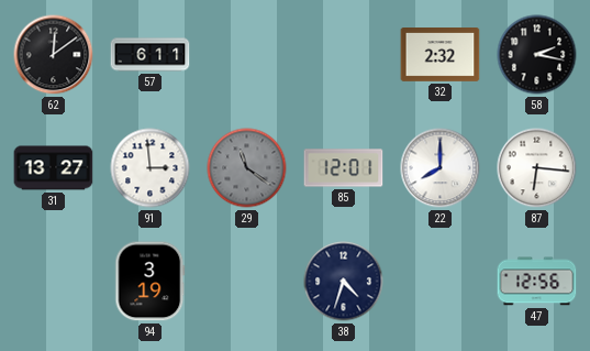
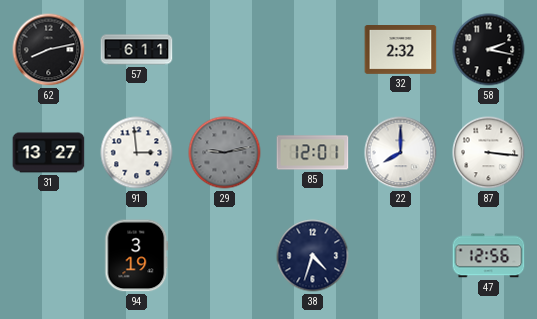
62: 12:09 -> 8:13 (49, 50)
29: 11:21 -> 9:13 (225, 153)
87: 6:16 -> 3:16 (489, 153)
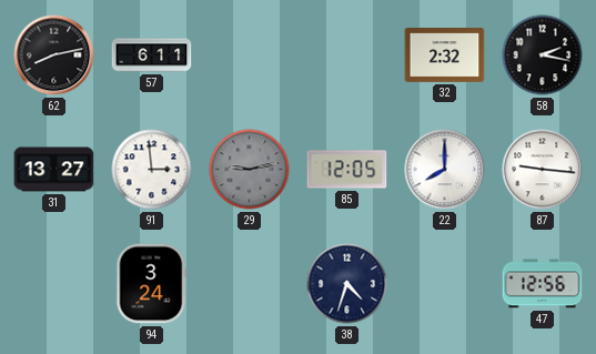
85: 12:01 -> 12:05 (347, 170)
87: 3:16 -> 9:16 (543, 170)
94: 3:19 -> 3:24 (152, 284)
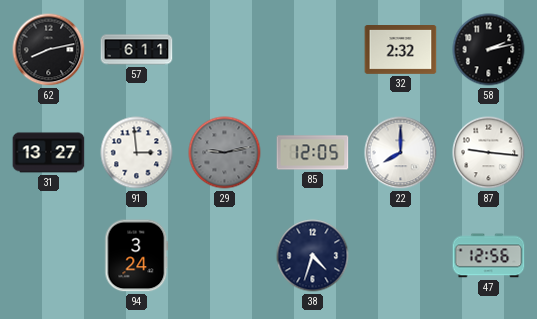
58: 2:17 -> 2:13 (489, 50)
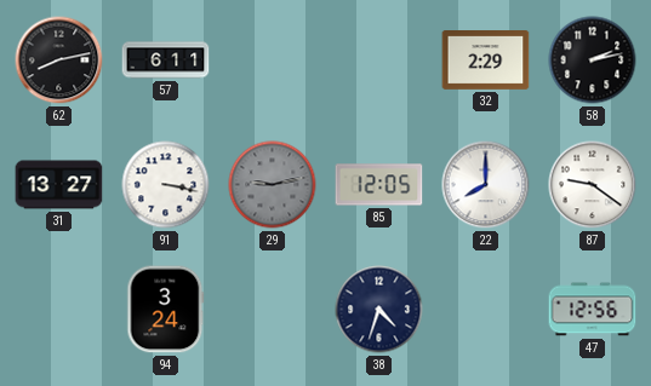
32: 2:32 -> 2:29 (486, 61)
91: 2:59 -> 3:17 (166, 185)
87: 9:16 -> 9:21 (593, 185)
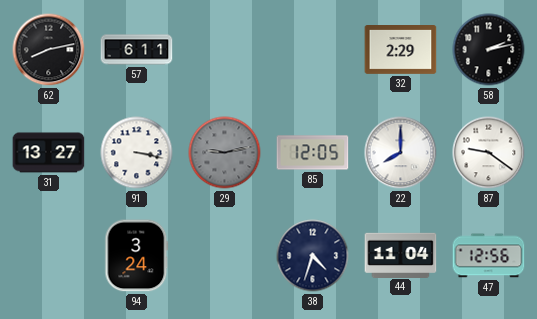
44: none -> 11:04 (401, 255)
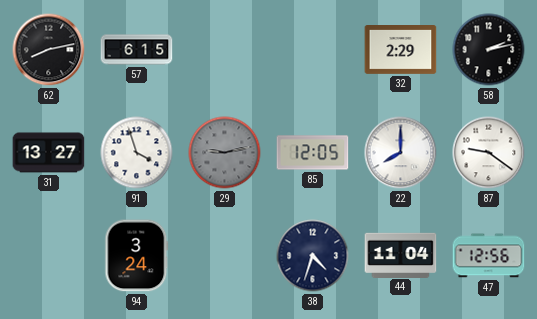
57: 6:11 -> 6:15 (137, 50)
91: 3:17 -> 3:57 (137, 153)
